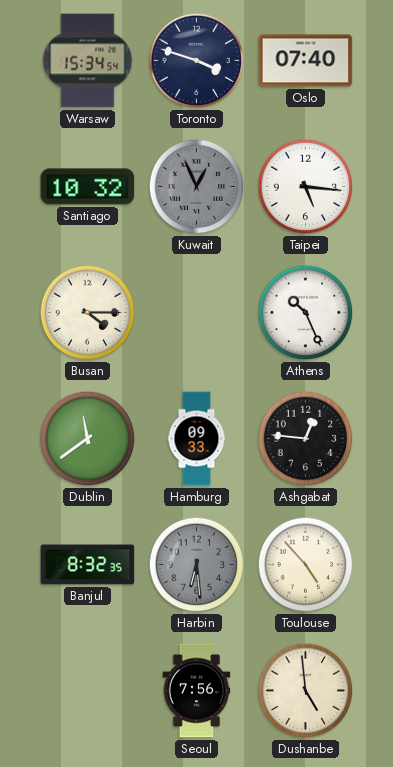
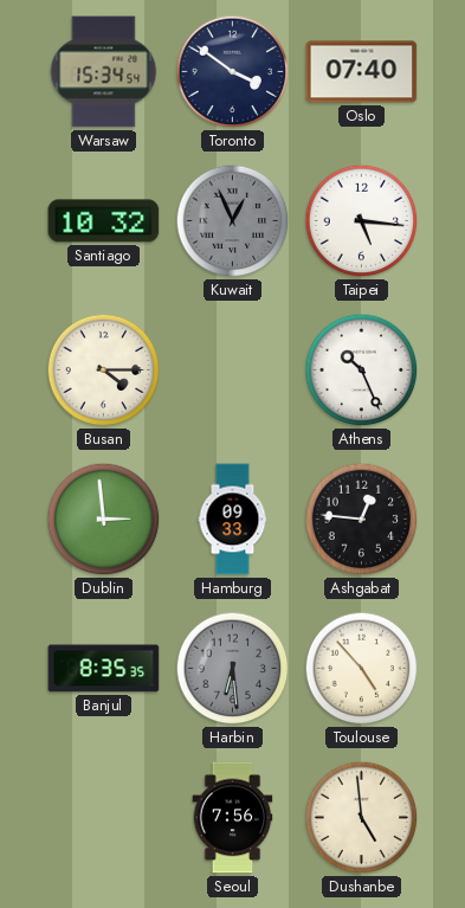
Toronto: 3:48 -> 3:51 (233, 72)
Dublin: 11:39 -> 2:59 (104, 520)
Banjul: 8:32 -> 8:35 (104, 669)
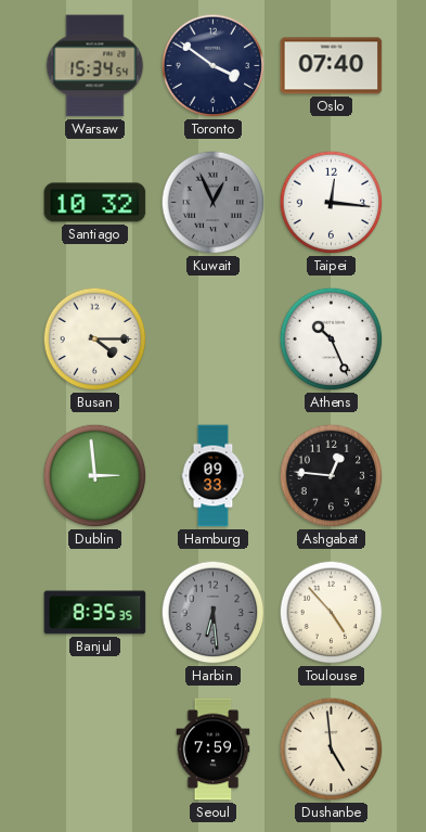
Taipei: 5:16 -> 12:16 (332, 203)
Seoul: 7:56 -> 7:59 (214, 750)
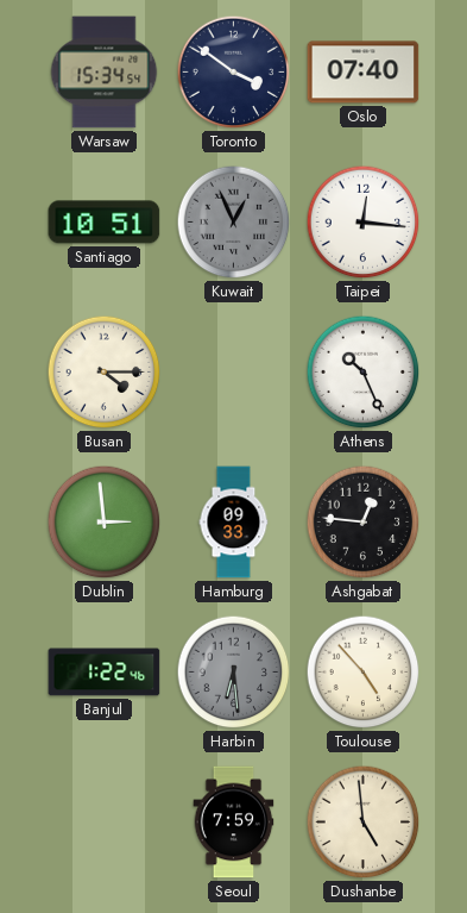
Santiago: 10:32 -> 10:51 (105, 223)
Banjul: 8:35 -> 1:22 (105, 673)
